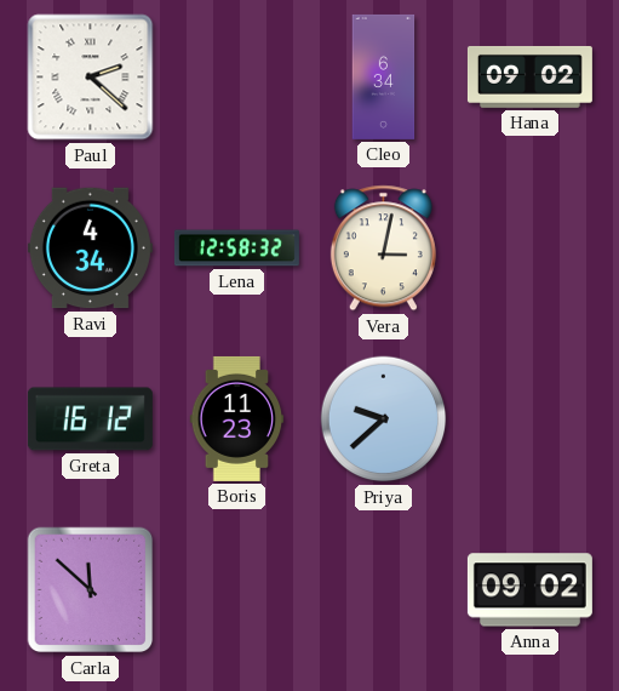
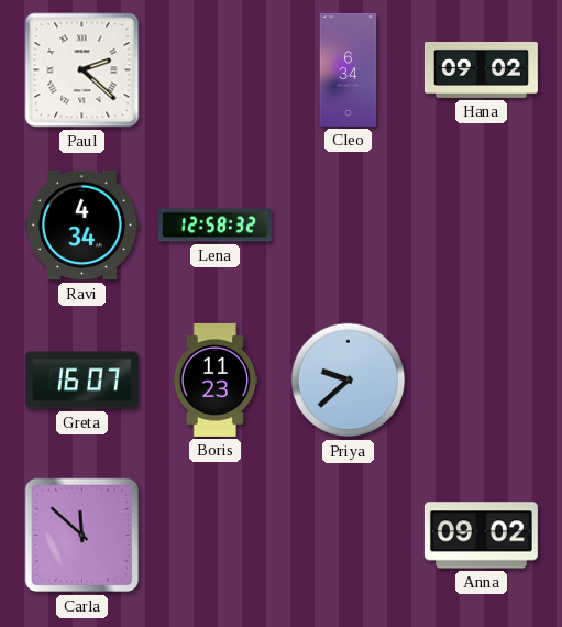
Vera: 3:02 -> none (383, 249)
Greta: 16:12 -> 16:07 (81, 381)
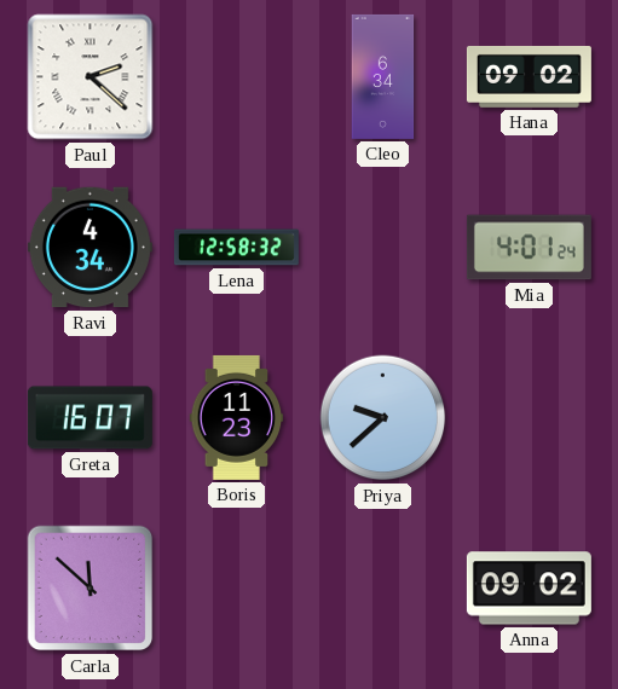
Mia: none -> 4:01 (529, 248)
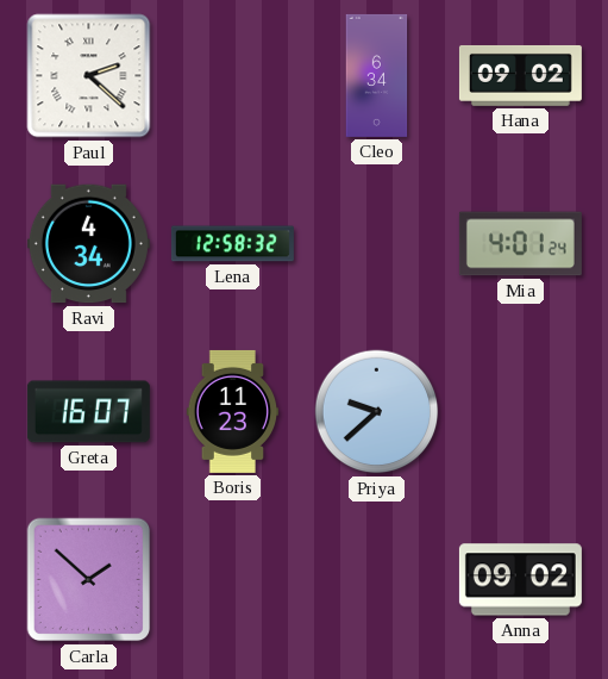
Carla: 11:52 -> 1:52 (89, 580)
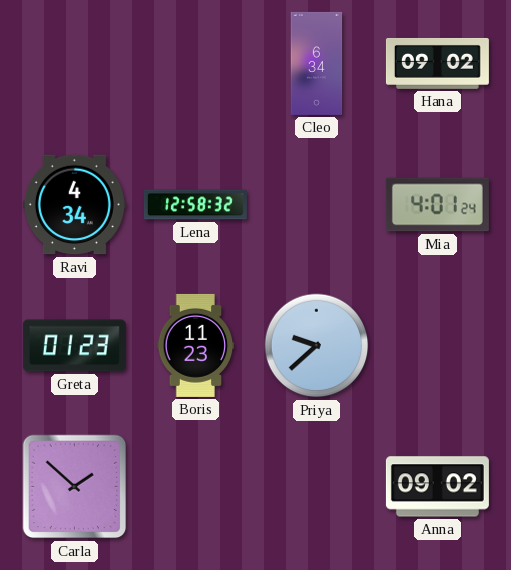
Paul: 2:22 -> none (89, 76)
Greta: 16:07 -> 01:23 (74, 346)
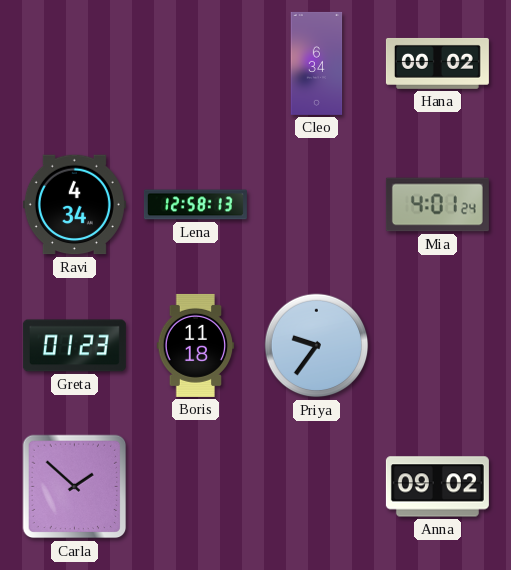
Hana: 09:02 -> 00:02 (437, 63)
Lena: 12:58:32 -> 12:58:13 (195, 205)
Boris: 11:23 -> 11:18 (196, 345)
Priya: 9:38 -> 9:36 (317, 346)
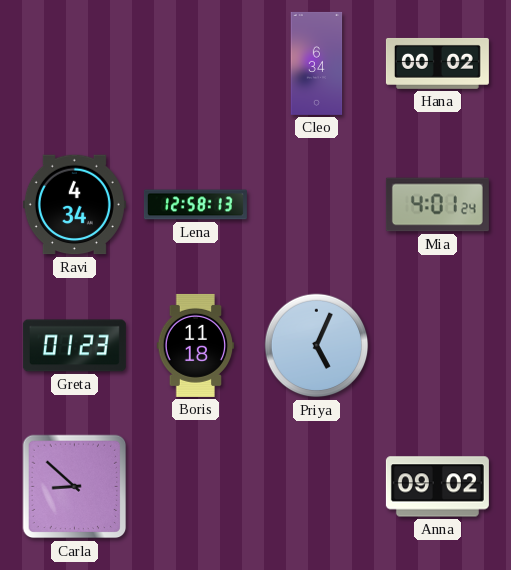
Priya: 9:36 -> 5:04 (317, 346)
Carla: 1:52 -> 8:52 (75, 487)
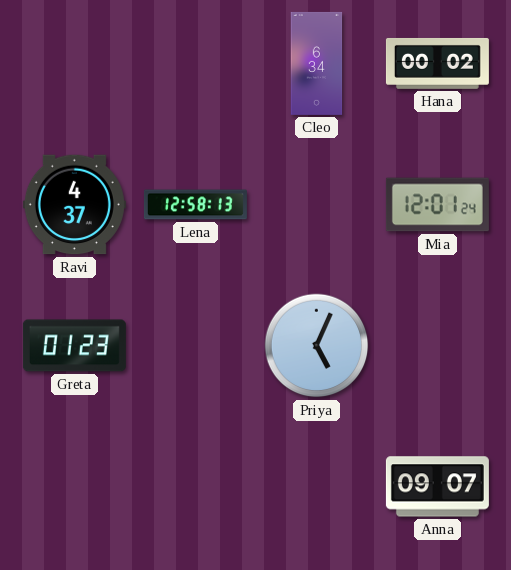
Ravi: 4:34 -> 4:37 (74, 205)
Mia: 4:01 -> 12:01 (437, 205)
Boris: 11:18 -> none (196, 345)
Carla: 8:52 -> none (75, 487)
Anna: 09:02 -> 09:07 (437, 487)
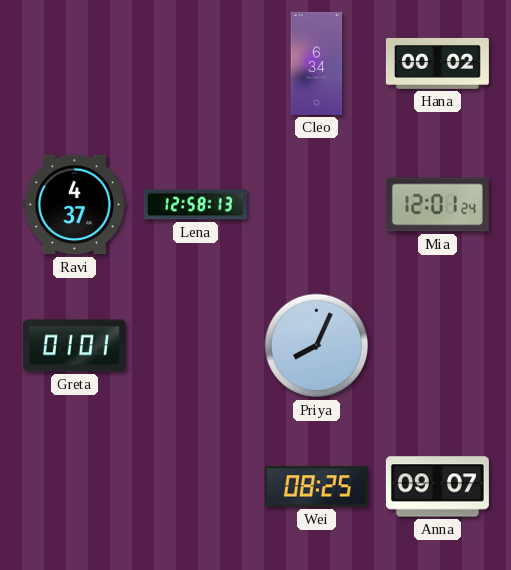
Greta: 01:23 -> 01:01 (74, 346)
Priya: 5:04 -> 8:04 (317, 346)
Wei: none -> 08:25 (316, 487)
